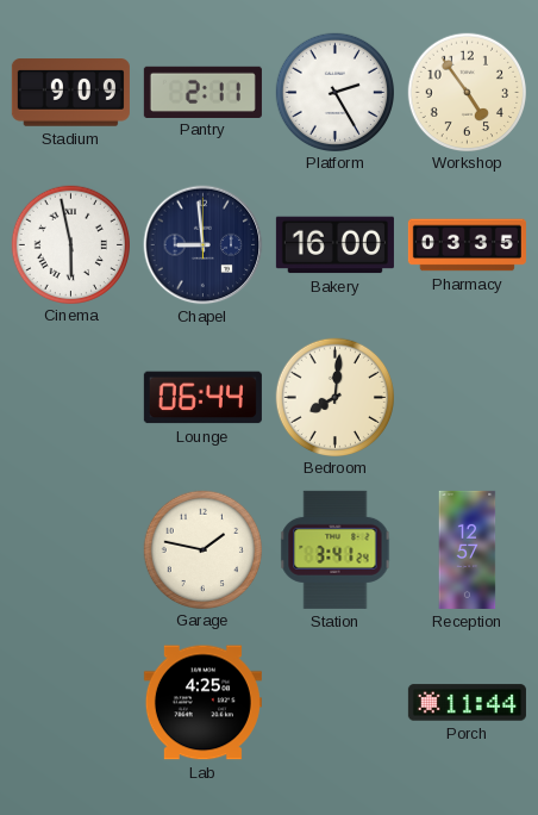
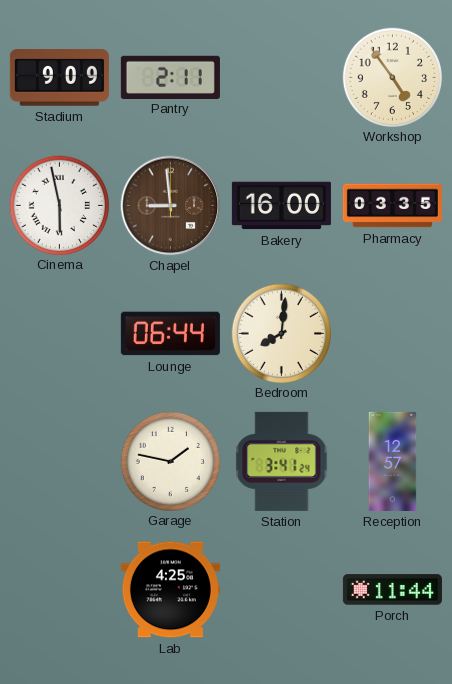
Platform: 2:25 -> none (334, 92)
Chapel dial: navy -> brown (171, 206)
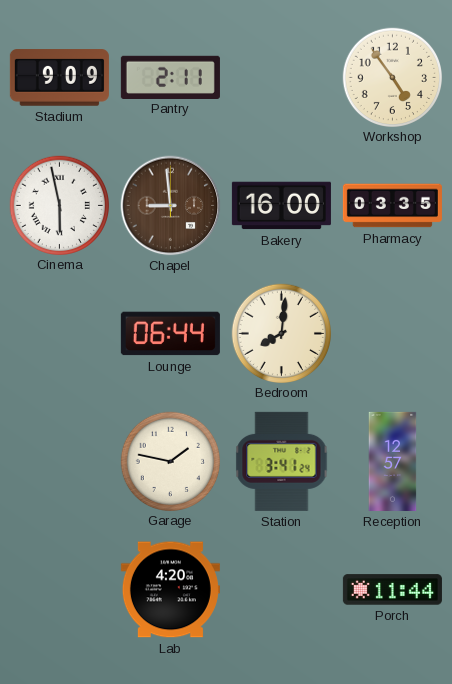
Lab: 4:25 -> 4:20 (170, 590)
